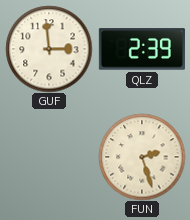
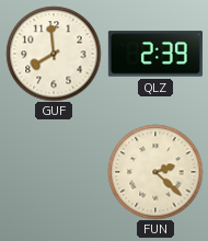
GUF: 2:59 -> 7:59 (54, 54)
FUN: 2:27 -> 2:22 (155, 172)
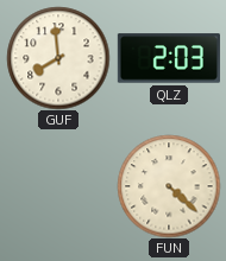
QLZ: 2:39 -> 2:03 (169, 58)
FUN: 2:22 -> 4:22 (169, 186)
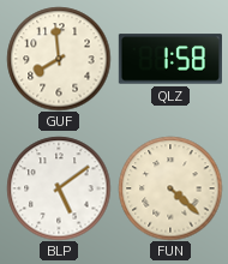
QLZ: 2:03 -> 1:58 (170, 59)
BLP: none -> 5:09 (59, 188)
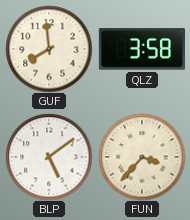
QLZ: 1:58 -> 3:58 (142, 49)
FUN: 4:22 -> 3:37 (142, 157)
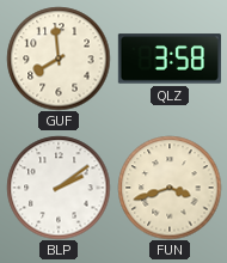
BLP: 5:09 -> 2:09 (59, 188)
FUN: 3:37 -> 3:42 (170, 188)
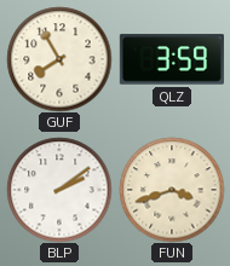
GUF: 7:59 -> 7:55 (59, 59)
QLZ: 3:58 -> 3:59 (172, 59)
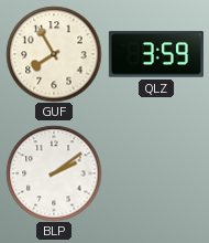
FUN: 3:42 -> none (172, 190)
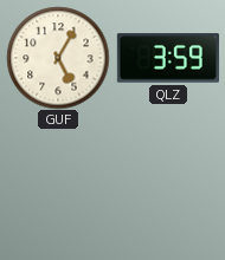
GUF: 7:55 -> 5:05 (58, 58)
BLP: 2:09 -> none (54, 173)
